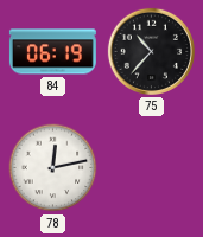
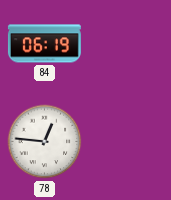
75: 10:37 -> none (151, 51)
78: 12:13 -> 12:46 (45, 142)
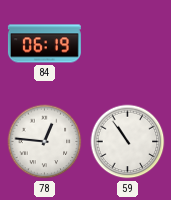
59: none -> 10:54 (128, 142)
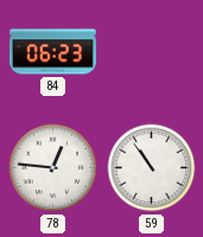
84: 06:19 -> 06:23 (52, 52)
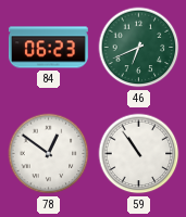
46: none -> 6:41 (139, 48)
78: 12:46 -> 12:51 (49, 154)
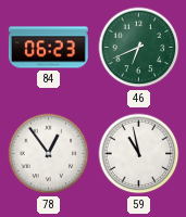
78: 12:51 -> 12:54 (49, 154)
59: 10:54 -> 10:58 (139, 154)
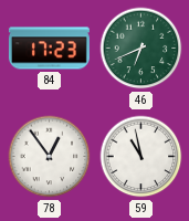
84: 06:23 -> 17:23 (49, 49)
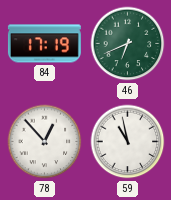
84: 17:23 -> 17:19 (44, 44)
78: 12:54 -> 12:53 (45, 142)
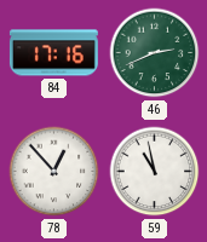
84: 17:19 -> 17:16 (53, 53)
46: 6:41 -> 2:41 (155, 53)
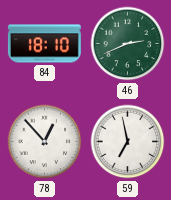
84: 17:16 -> 18:10 (44, 44)
59: 10:58 -> 6:58 (128, 142)
